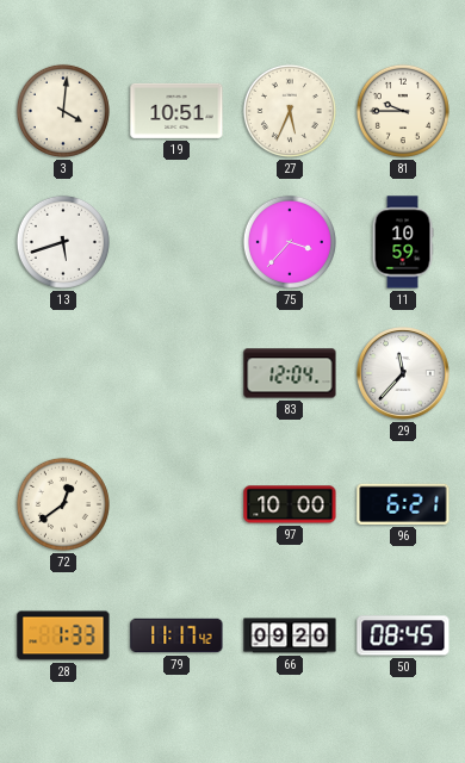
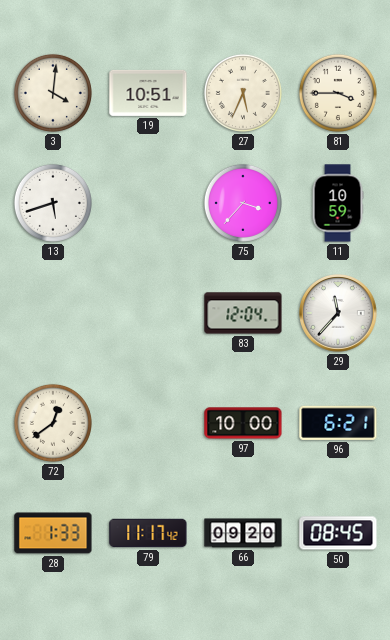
81: 9:45 -> 3:45 (338, 93)
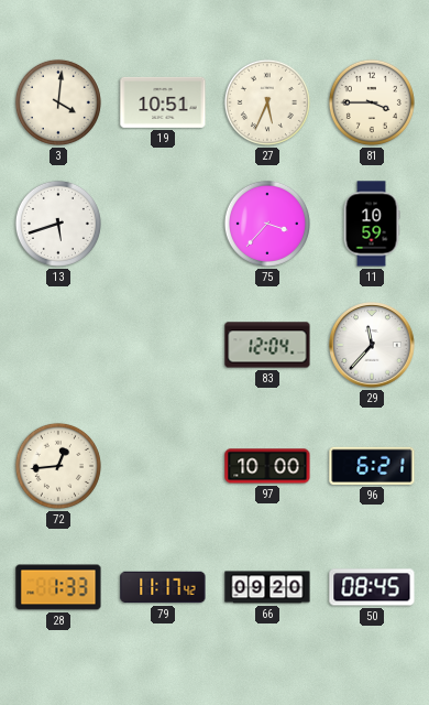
72: 12:39 -> 12:44 (58, 466)
